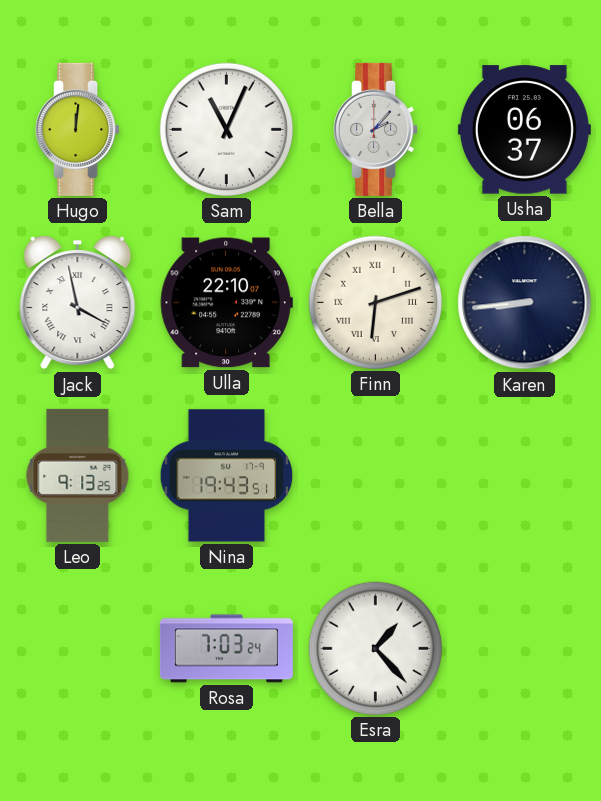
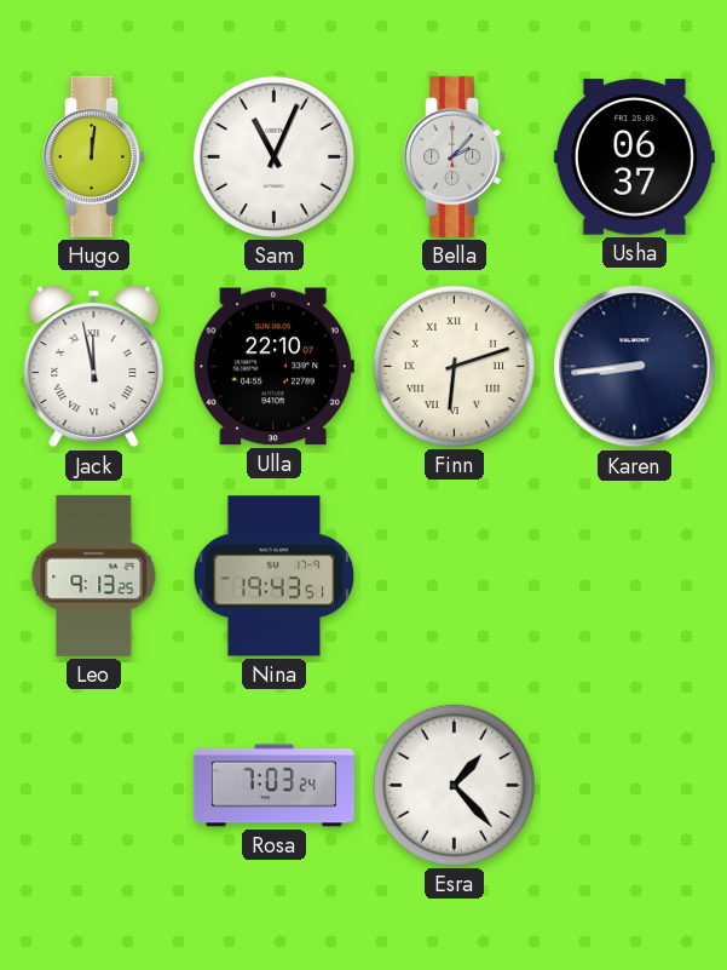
Jack: 3:58 -> 11:58 (94, 367)
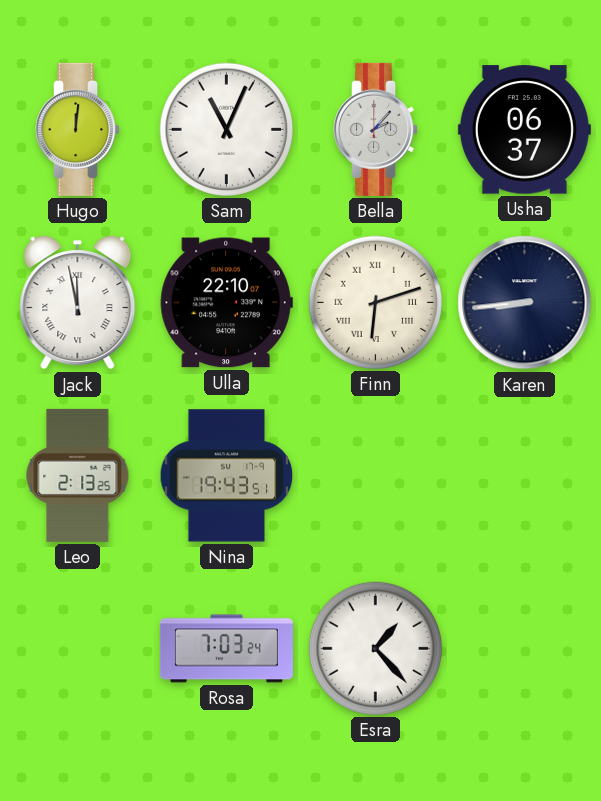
Leo: 9:13 -> 2:13 (78, 475)
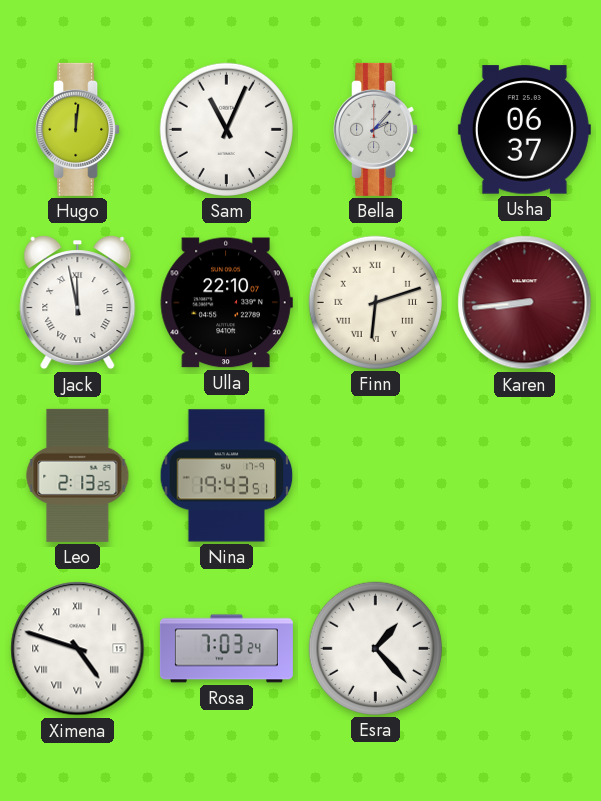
Karen dial: navy -> burgundy (525, 303)
Ximena: none -> 4:48 (78, 649)
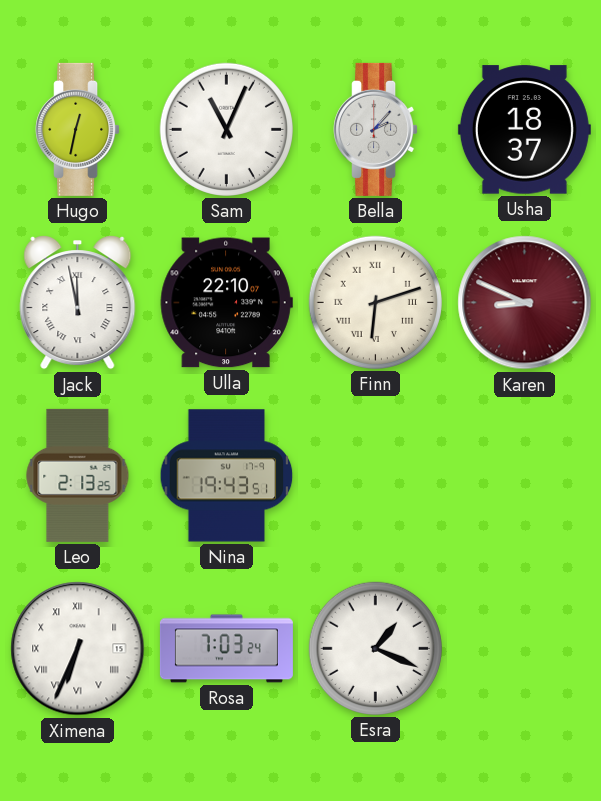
Hugo: 12:01 -> 12:32 (78, 129)
Usha: 06:37 -> 18:37 (524, 130)
Karen: 8:44 -> 8:49 (525, 303)
Ximena: 4:48 -> 6:34 (78, 649)
Esra: 1:23 -> 1:19 (375, 648)
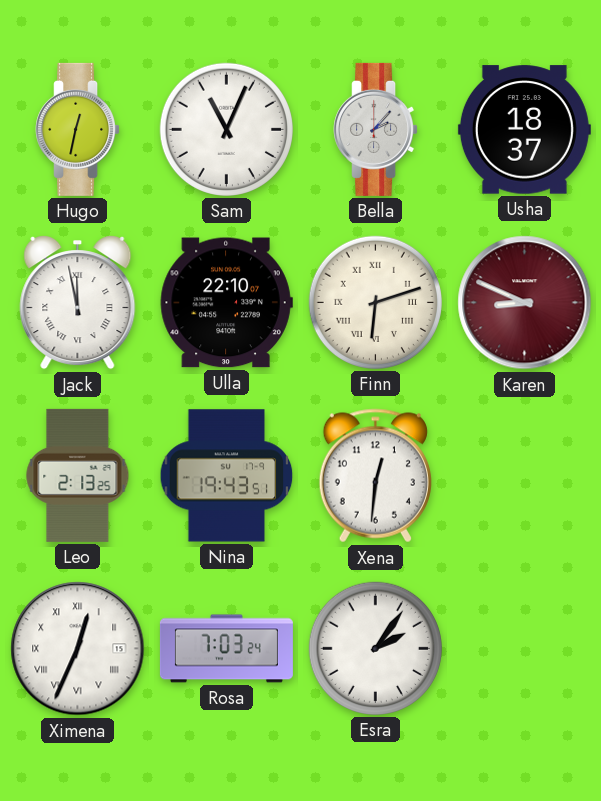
Xena: none -> 12:31 (375, 476)
Ximena: 6:34 -> 12:34 (78, 649)
Esra: 1:19 -> 2:06 (375, 648)
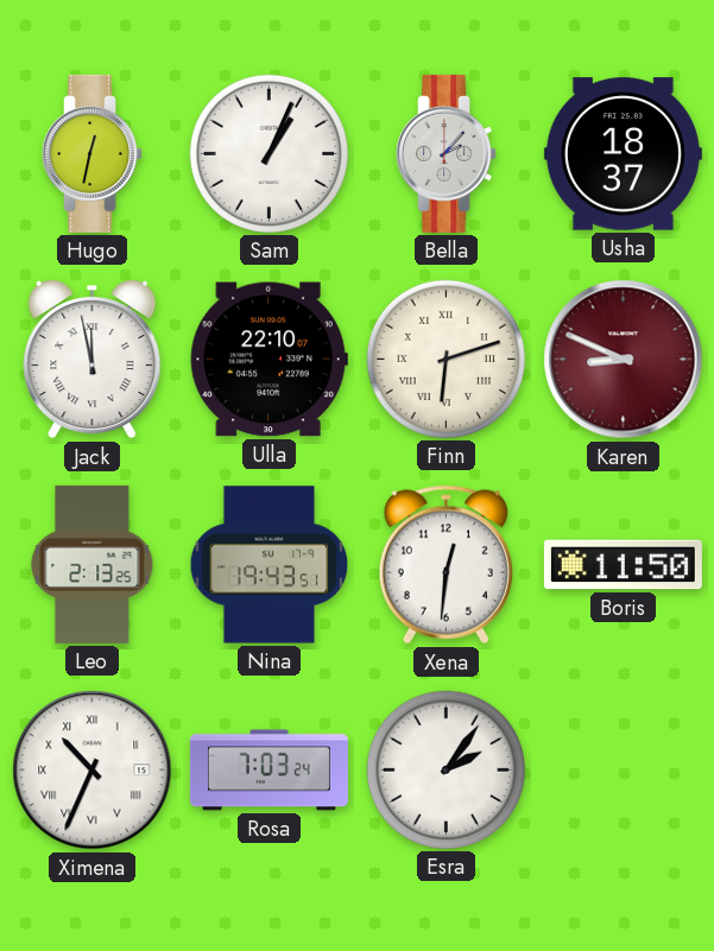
Sam: 11:04 -> 1:04 (268, 153)
Boris: none -> 11:50 (623, 565)
Ximena: 12:34 -> 10:34 (93, 771)
